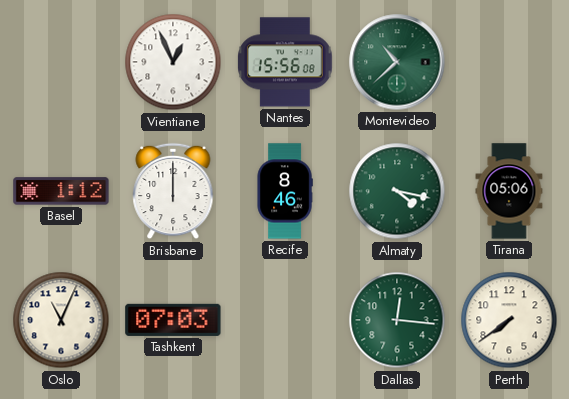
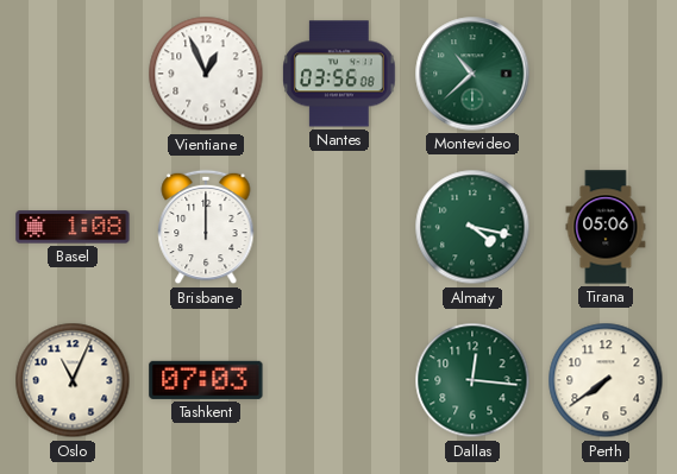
Nantes: 15:56 -> 03:56 (340, 74)
Basel: 1:12 -> 1:08 (73, 227)
Recife: 8:46 -> none (285, 191)
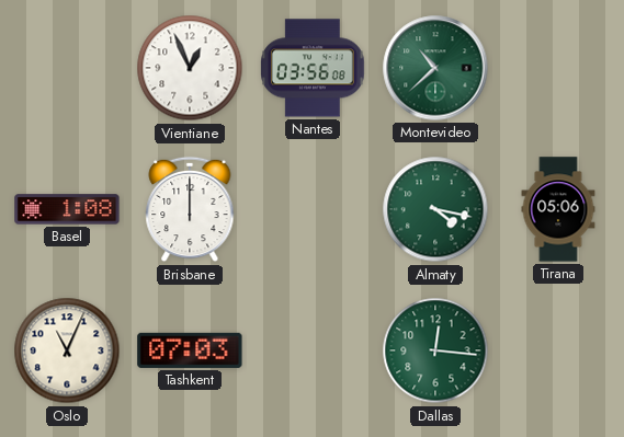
Perth: 7:39 -> none (606, 380)
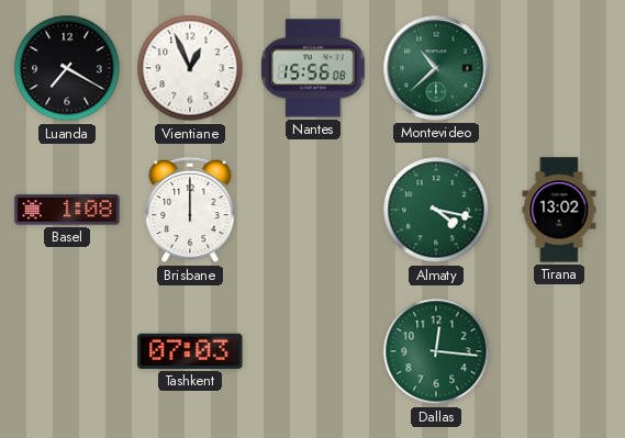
Luanda: none -> 7:20 (67, 68)
Nantes: 03:56 -> 15:56 (314, 68)
Tirana: 05:06 -> 13:02 (559, 210)
Oslo: 11:04 -> none (67, 350)
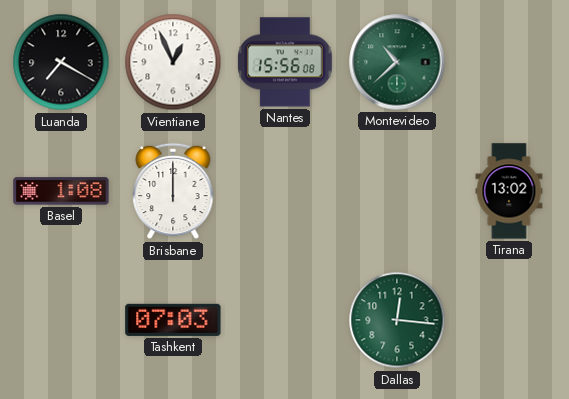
Almaty: 4:17 -> none (436, 210)
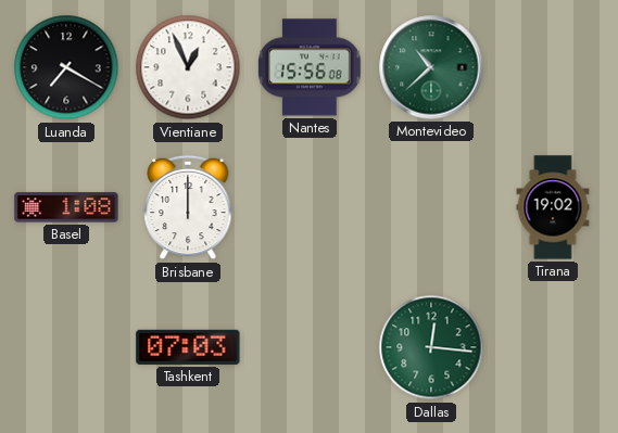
Tirana: 13:02 -> 19:02 (553, 207)
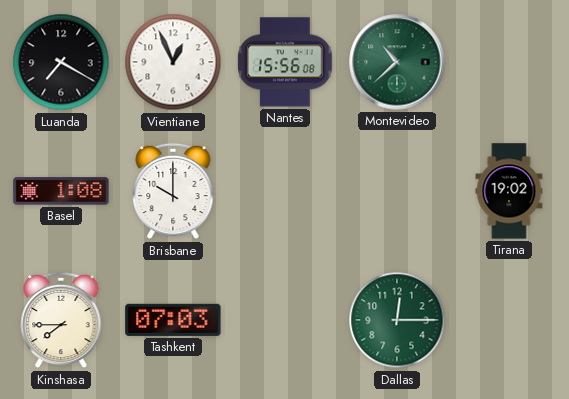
Brisbane: 12:00 -> 10:00 (173, 191)
Kinshasa: none -> 7:45 (61, 320)
Dallas: 12:16 -> 12:15 (397, 320)
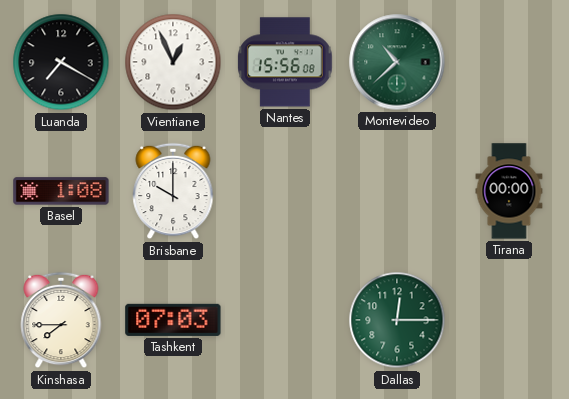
Tirana: 19:02 -> 00:00 (509, 191)
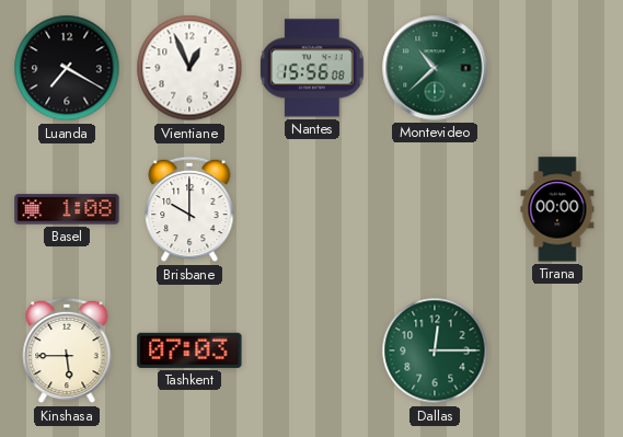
Kinshasa: 7:45 -> 5:45 (67, 350)
